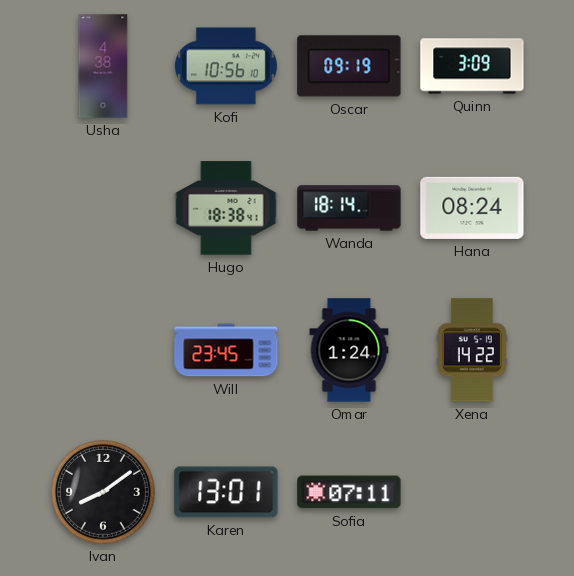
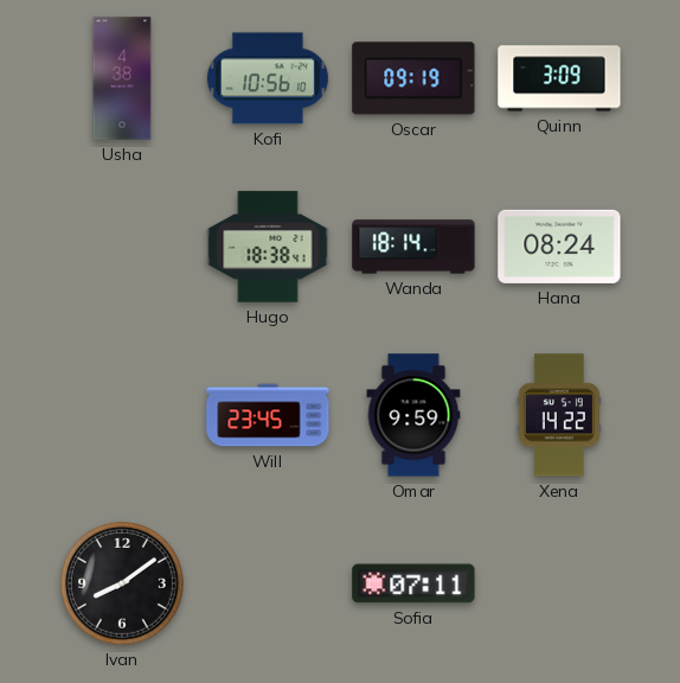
Omar: 1:24 -> 9:59 (413, 415)
Karen: 13:01 -> none (226, 492)
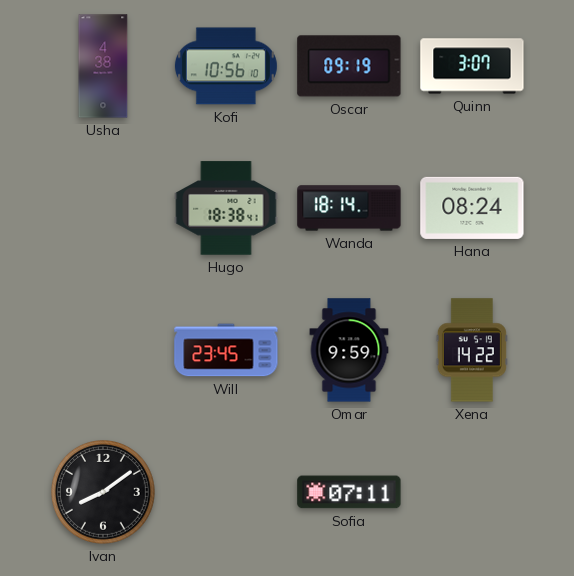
Quinn: 3:09 -> 3:07 (472, 66)
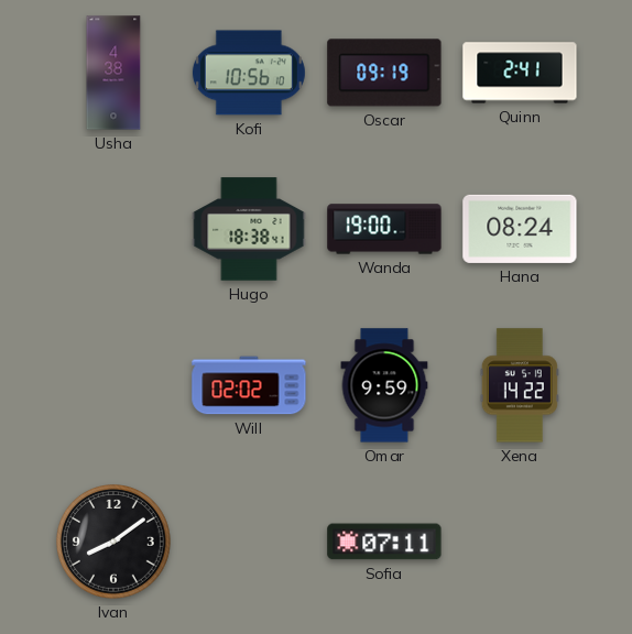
Quinn: 3:07 -> 2:41 (520, 73)
Wanda: 18:14 -> 19:00 (384, 229)
Will: 23:45 -> 02:02 (249, 385)
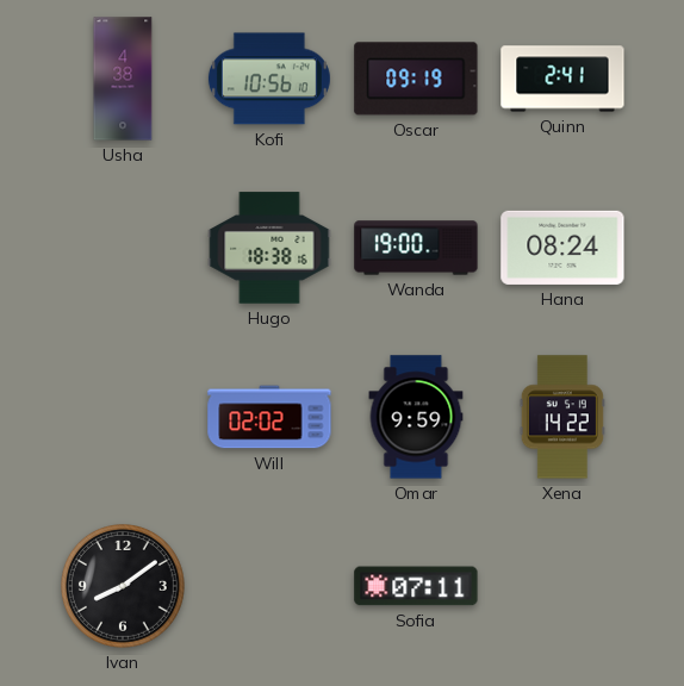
Hugo: 18:38:41 -> 18:38:16 (269, 248)
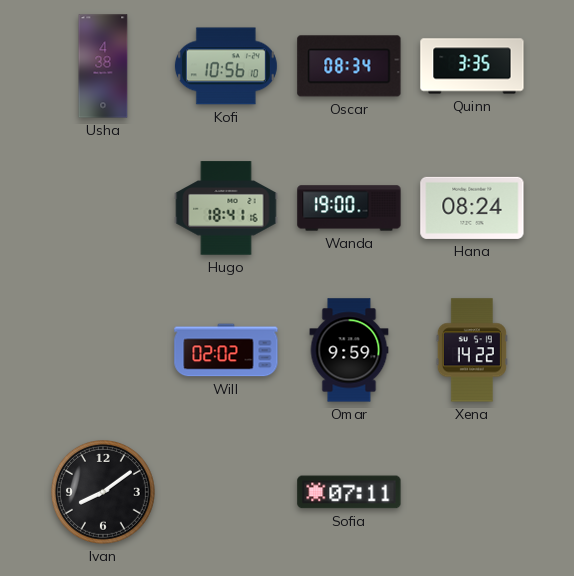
Oscar: 09:19 -> 08:34 (349, 66)
Quinn: 2:41 -> 3:35 (472, 66)
Hugo: 18:38 -> 18:41 (226, 208)
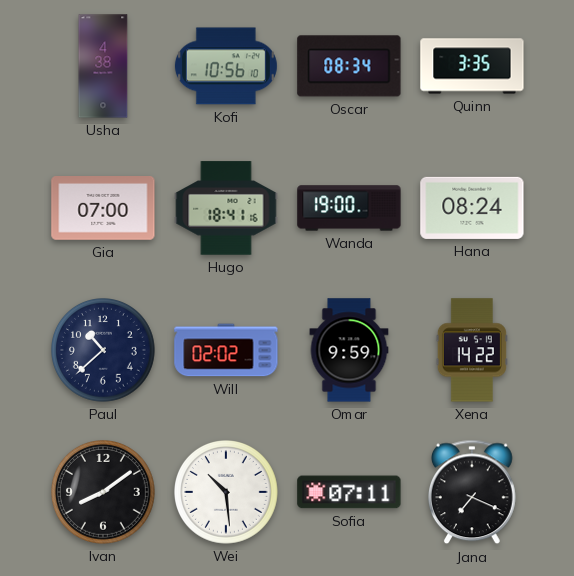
Gia: none -> 07:00 (103, 209)
Paul: none -> 10:38 (104, 351)
Wei: none -> 10:29 (227, 493)
Jana: none -> 7:19 (473, 492)
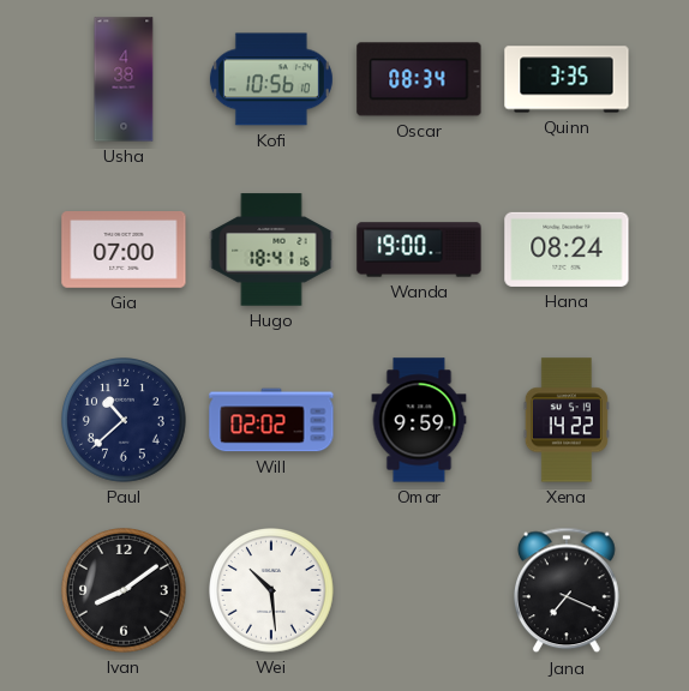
Sofia: 07:11 -> none (349, 492)
